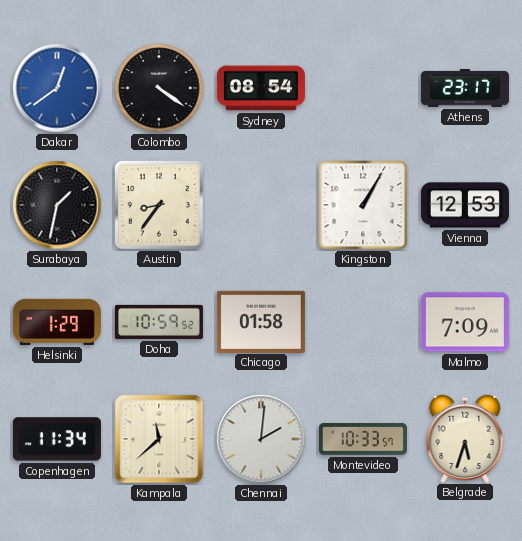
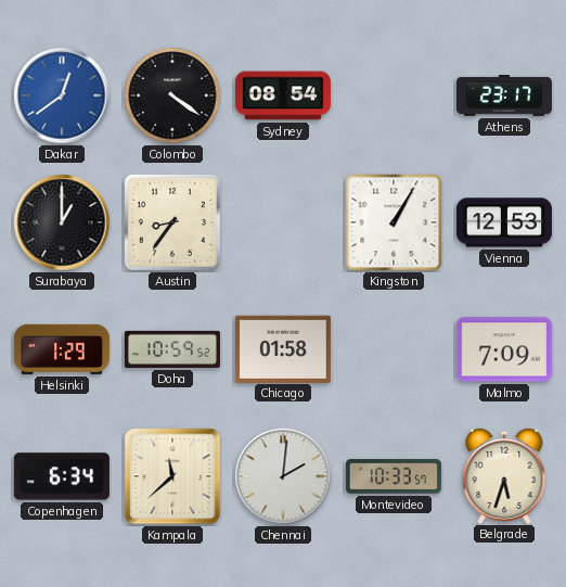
Surabaya: 1:32 -> 1:00 (62, 222)
Copenhagen: 11:34 -> 6:34 (62, 476)
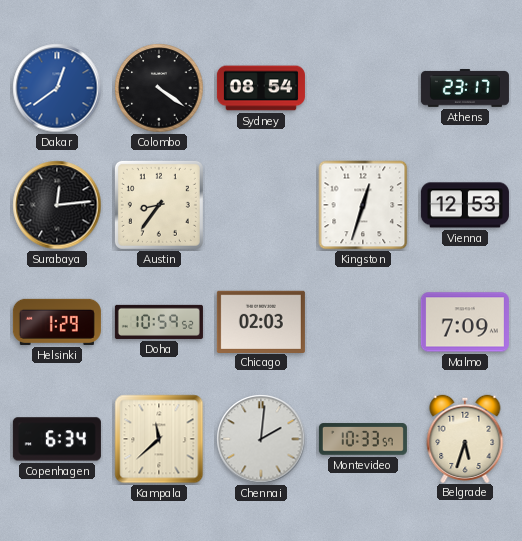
Surabaya: 1:00 -> 12:14 (57, 205)
Kingston: 1:05 -> 12:33 (363, 205)
Chicago: 01:58 -> 02:03 (261, 321)
